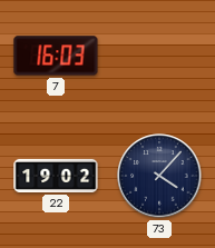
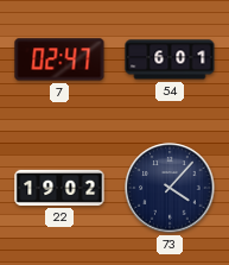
7: 16:03 -> 02:47 (59, 59)
54: none -> 6:01 (170, 59)
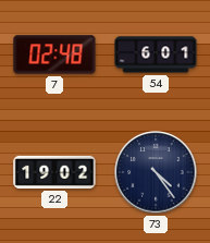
7: 02:47 -> 02:48 (54, 54)
73: 4:07 -> 4:24 (156, 172)
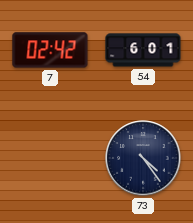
7: 02:48 -> 02:42 (50, 50)
22: 19:02 -> none (54, 172)
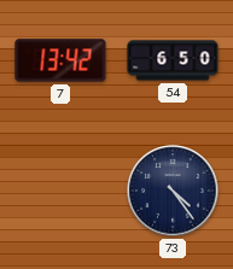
7: 02:42 -> 13:42 (60, 60)
54: 6:01 -> 6:50 (173, 60)
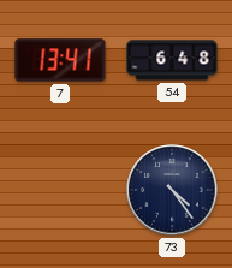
7: 13:42 -> 13:41 (60, 60)
54: 6:50 -> 6:48 (172, 60)
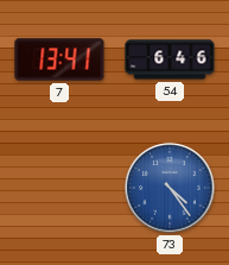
54: 6:48 -> 6:46 (170, 59)
73 dial: navy -> blue (170, 188)
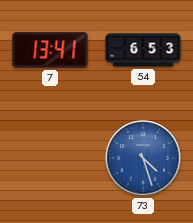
54: 6:46 -> 6:53 (143, 50)
73: 4:24 -> 4:27 (143, 158)
